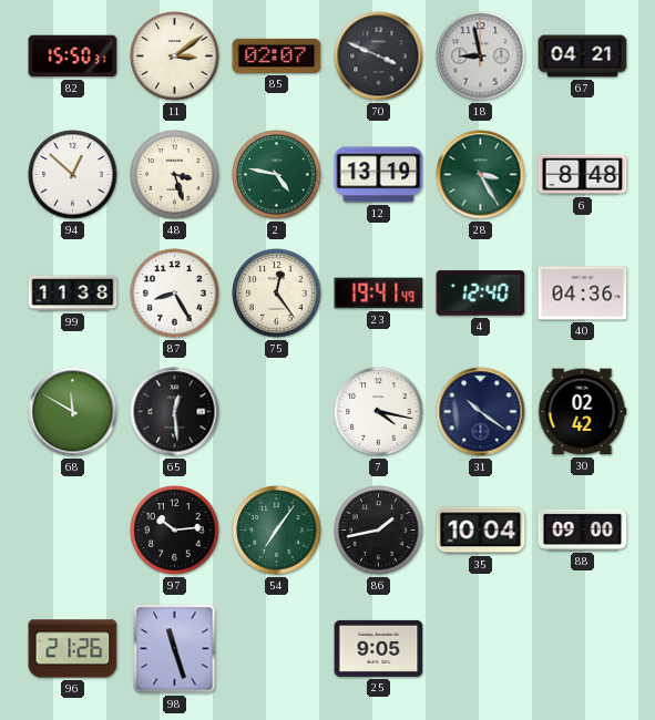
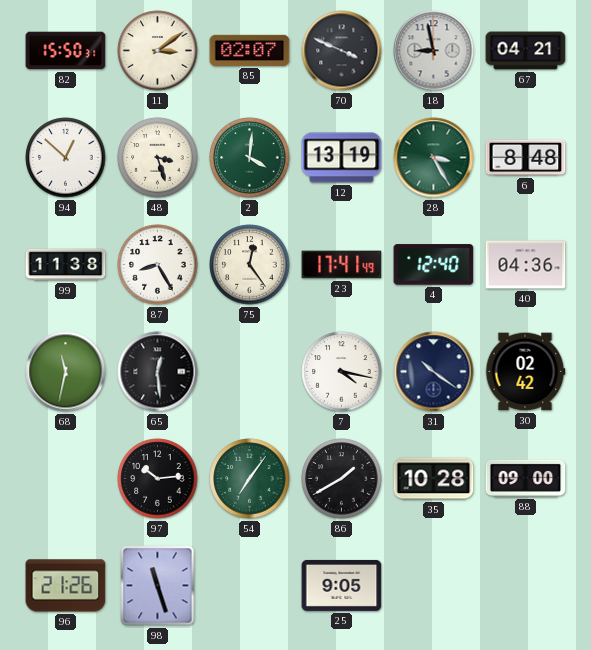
2: 4:47 -> 4:01 (250, 158)
23: 19:41 -> 17:41 (342, 265)
68: 11:50 -> 11:32 (66, 372)
86: 1:43 -> 1:40 (342, 479)
35: 10:04 -> 10:28 (434, 479)
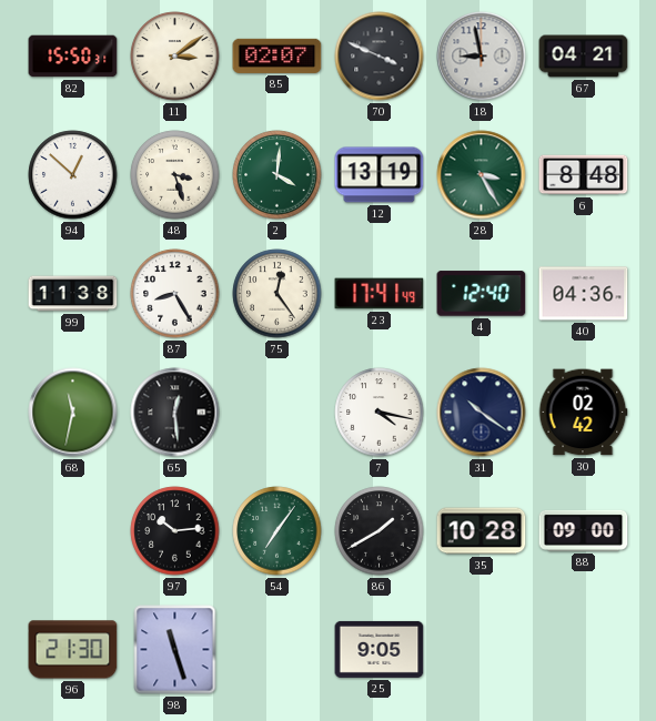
96: 21:26 -> 21:30 (73, 650)
